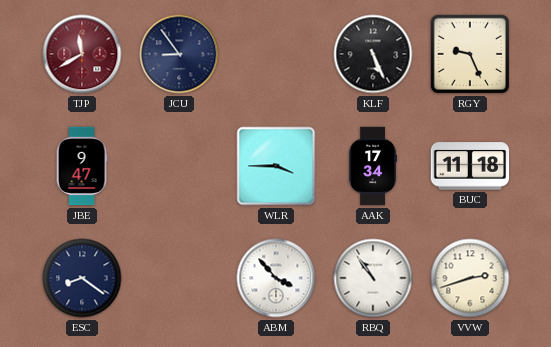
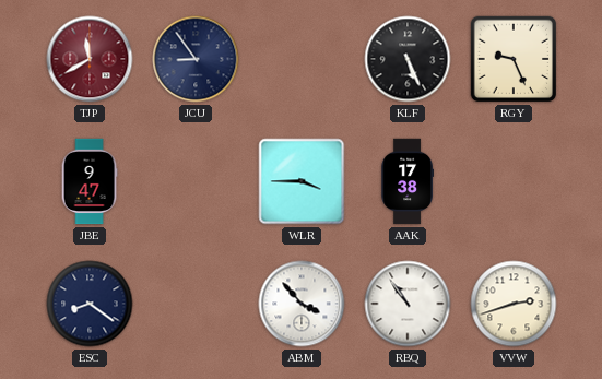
AAK: 17:34 -> 17:38 (406, 181)
BUC: 11:18 -> none (470, 166)
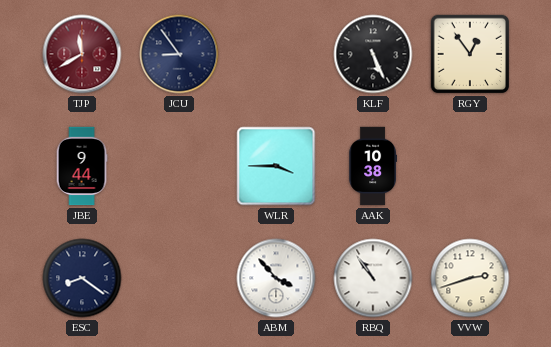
RGY: 9:26 -> 12:54 (470, 54)
JBE: 9:47 -> 9:44 (82, 166)
AAK: 17:38 -> 10:38 (372, 166)
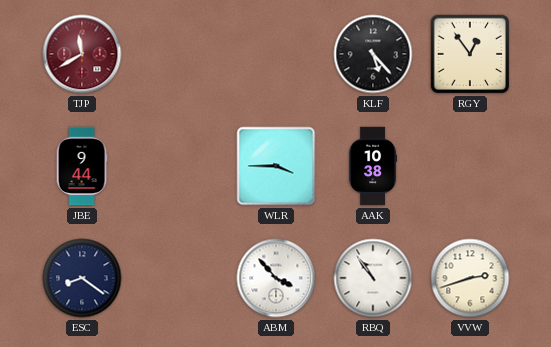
JCU: 8:54 -> none (179, 54)
KLF: 5:26 -> 5:23 (373, 54)
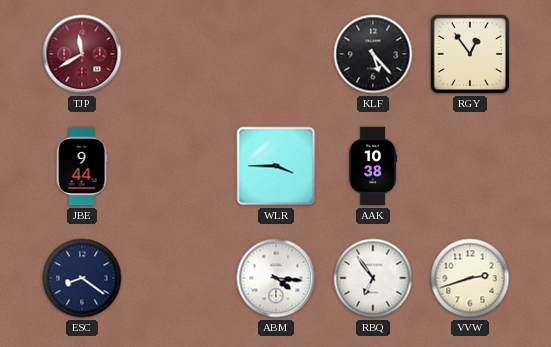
ABM: 3:53 -> 4:16 (276, 278)
RBQ: 10:54 -> 6:54 (373, 278)
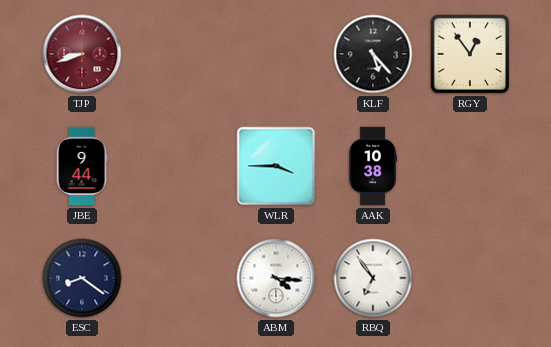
TJP: 11:40 -> 8:42 (82, 54)
VVW: 2:42 -> none (470, 278)
